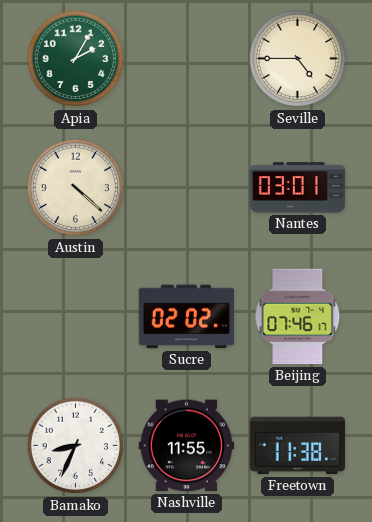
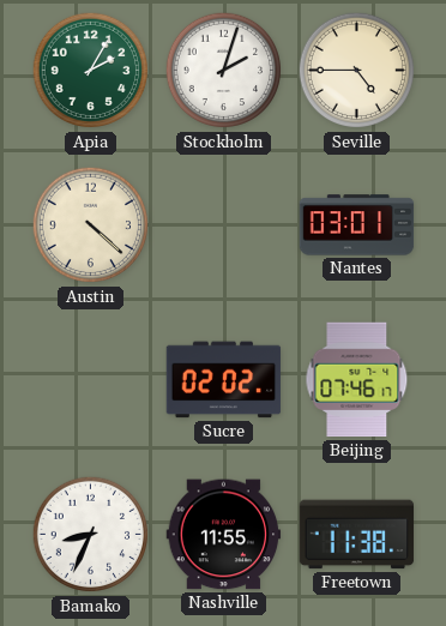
Stockholm: none -> 2:03 (224, 71)
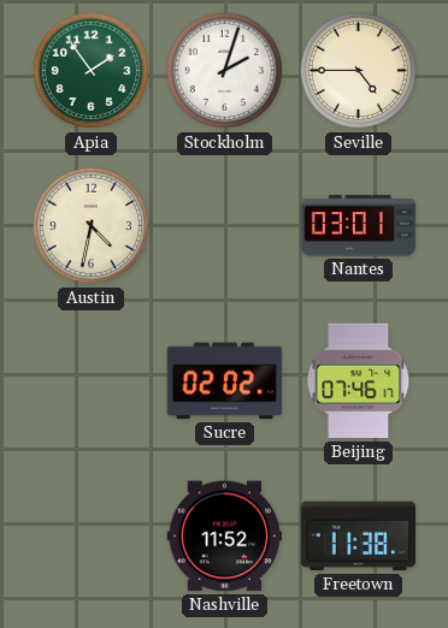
Apia: 2:05 -> 1:54 (92, 71)
Austin: 4:22 -> 4:32 (92, 226)
Bamako: 8:34 -> none (91, 535)
Nashville: 11:55 -> 11:52 (225, 537)
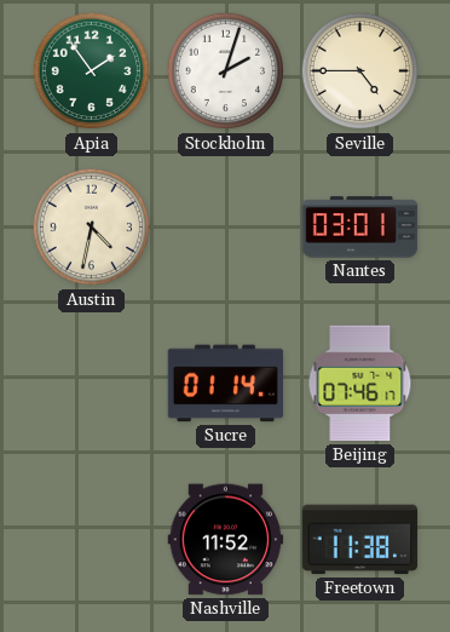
Sucre: 02:02 -> 01:14 (226, 384)
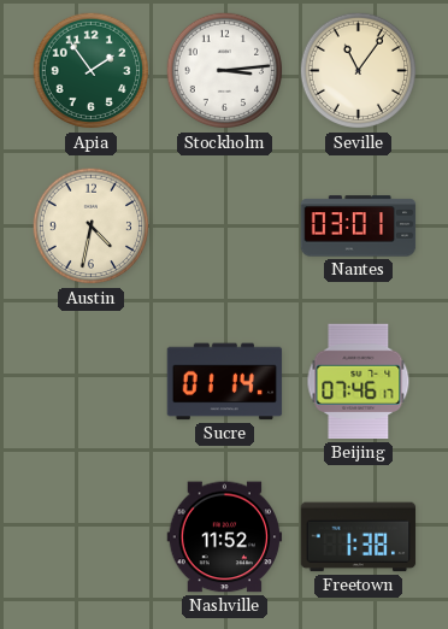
Stockholm: 2:03 -> 3:14 (225, 71)
Seville: 4:45 -> 11:06 (359, 71)
Freetown: 11:38 -> 1:38 (359, 537)
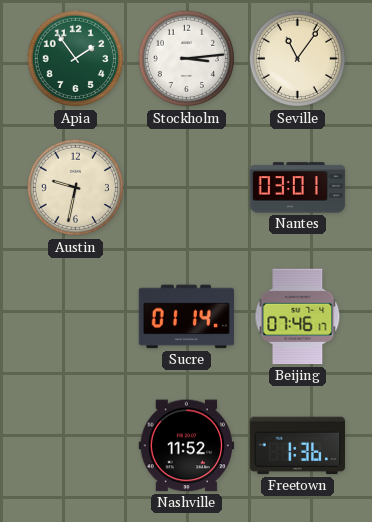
Austin: 4:32 -> 9:32 (76, 188)
Freetown: 1:38 -> 1:36 (298, 446)
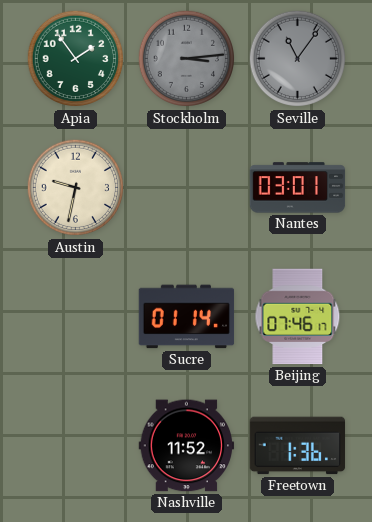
Stockholm dial: white -> grey (187, 59)
Seville dial: cream -> grey (298, 59)
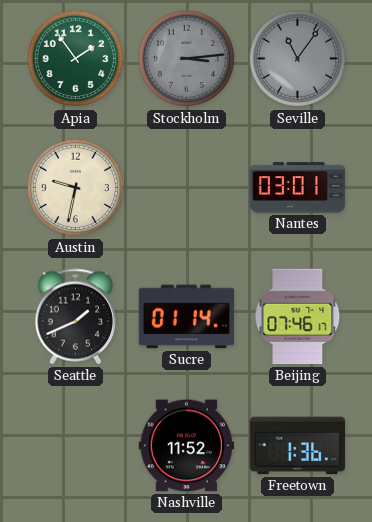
Seattle: none -> 1:41 (75, 317)
